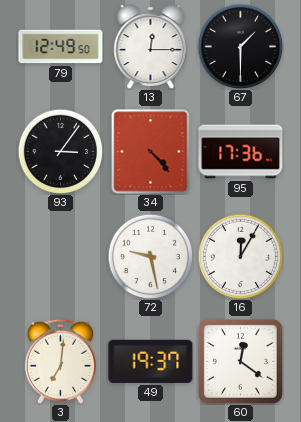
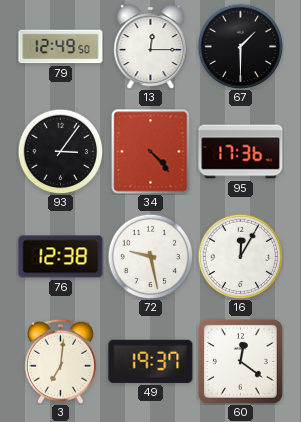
76: none -> 12:38 (61, 257)
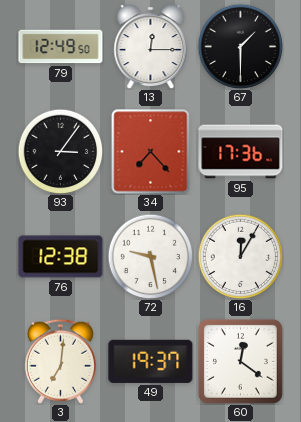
34: 4:23 -> 7:23 (151, 152)
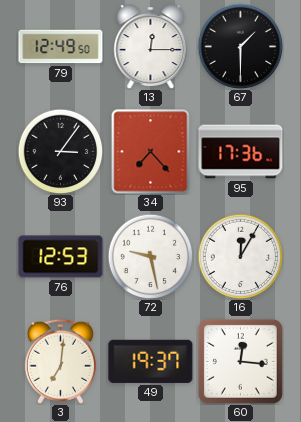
76: 12:38 -> 12:53 (61, 257)
60: 12:21 -> 12:16 (240, 361)
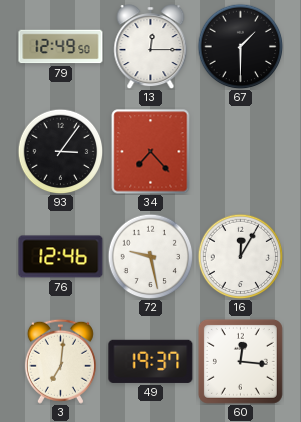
95: 17:36 -> none (241, 152)
76: 12:53 -> 12:46 (61, 257)
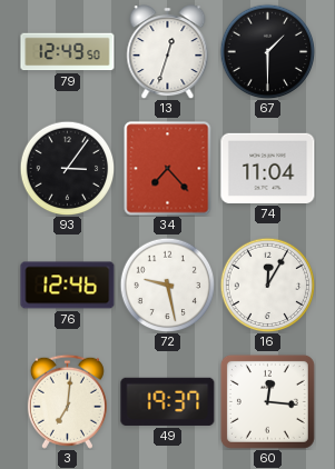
13: 12:15 -> 12:33 (168, 52)
74: none -> 11:04 (268, 168)
